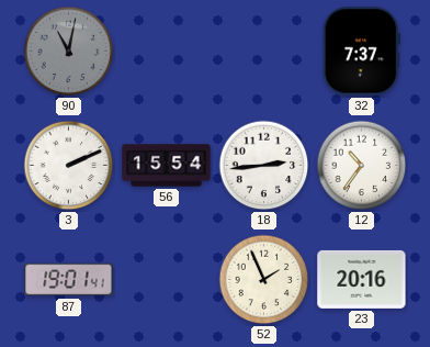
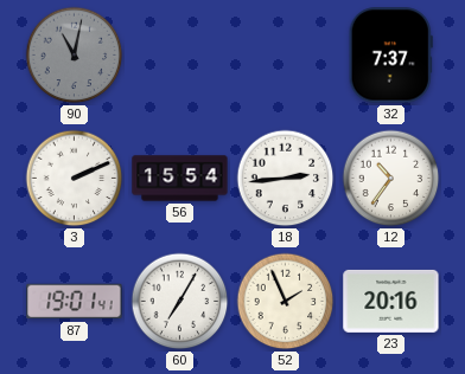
60: none -> 7:05 (180, 302)
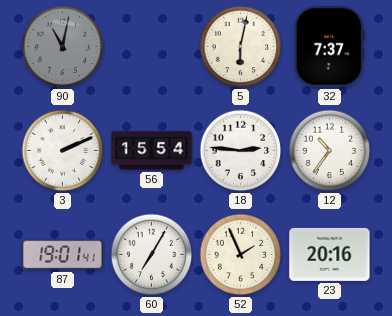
5: none -> 6:02 (241, 47)
18: 2:44 -> 2:46 (241, 151)
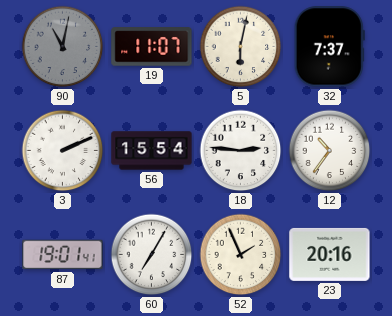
19: none -> 11:07 (152, 47)
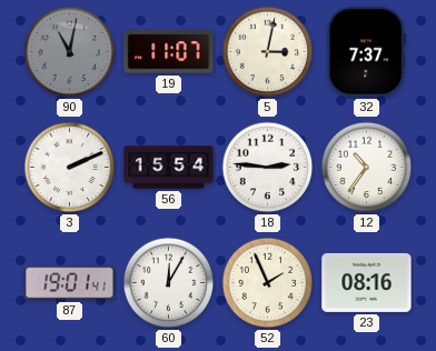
5: 6:02 -> 3:02 (268, 52)
60: 7:05 -> 12:05 (169, 283)
23: 20:16 -> 08:16 (367, 282)
